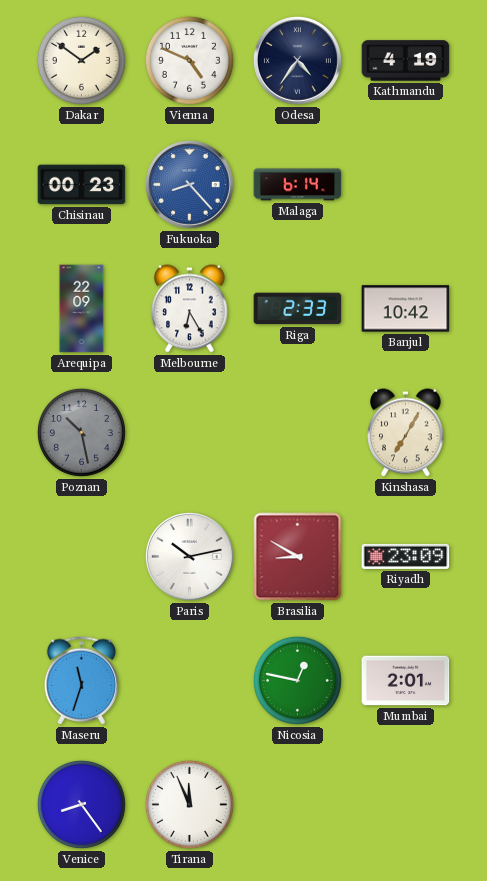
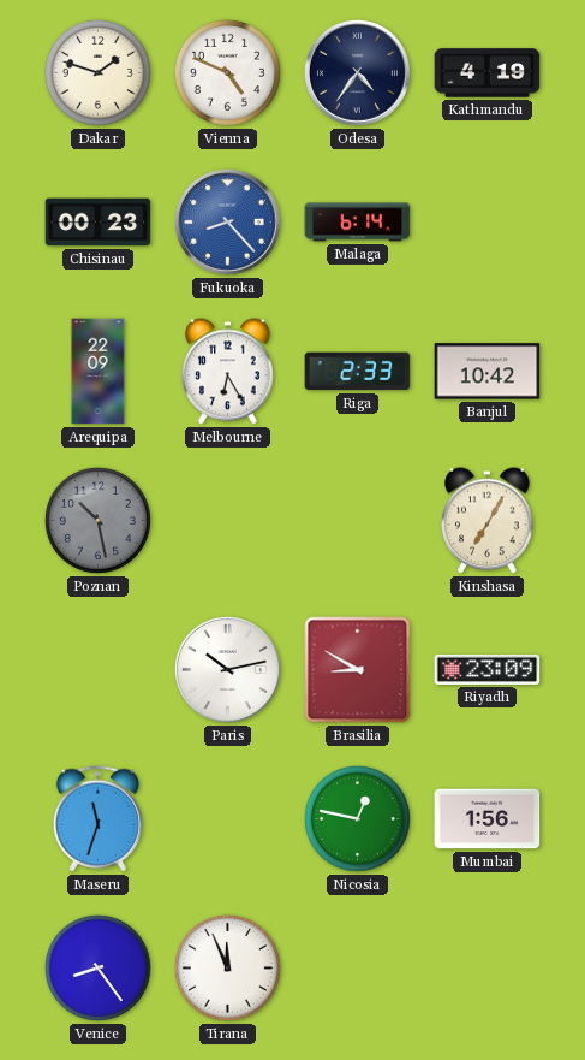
Dakar: 1:51 -> 1:48 (97, 72)
Mumbai: 2:01 -> 1:56 (488, 819)
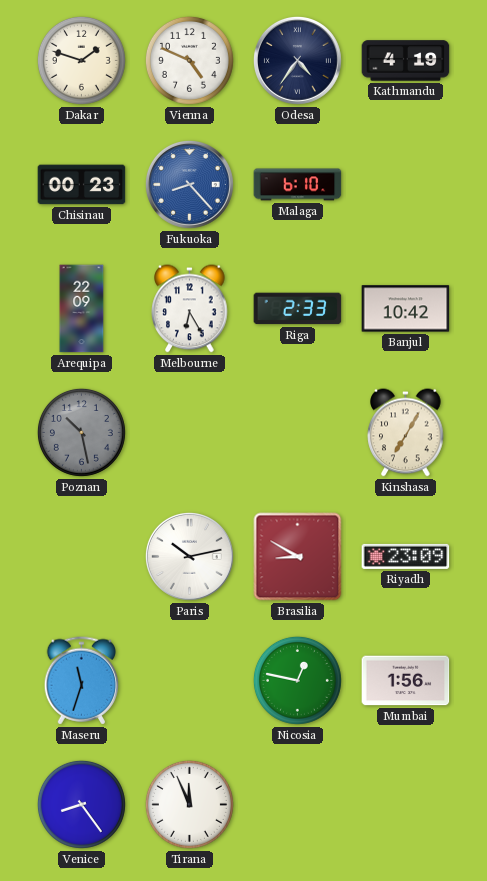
Malaga: 6:14 -> 6:10 (298, 185)
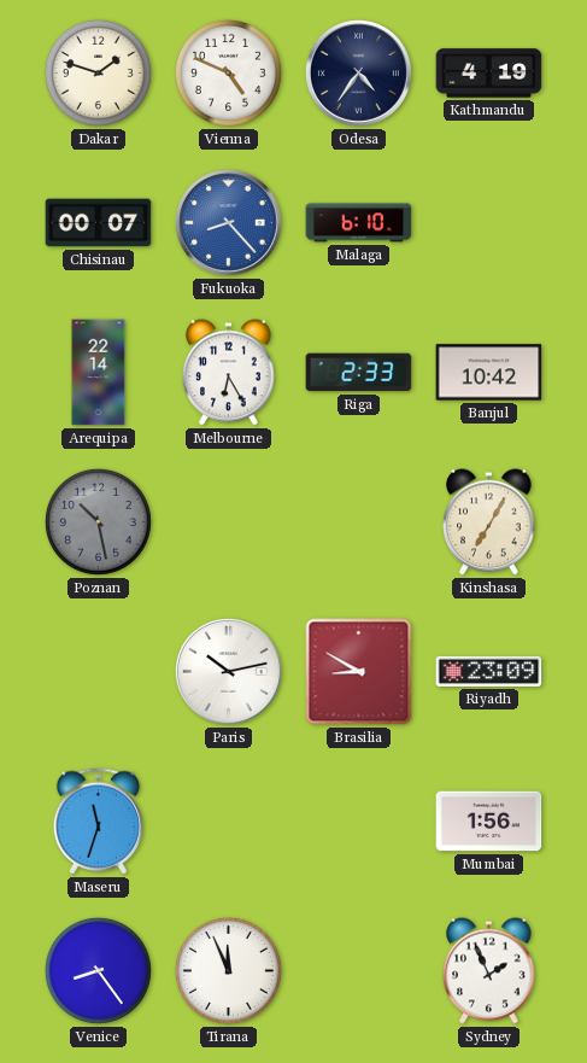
Chisinau: 00:23 -> 00:07 (99, 223)
Arequipa: 22:09 -> 22:14 (99, 373)
Nicosia: 12:47 -> none (297, 680)
Sydney: none -> 1:56 (489, 971)
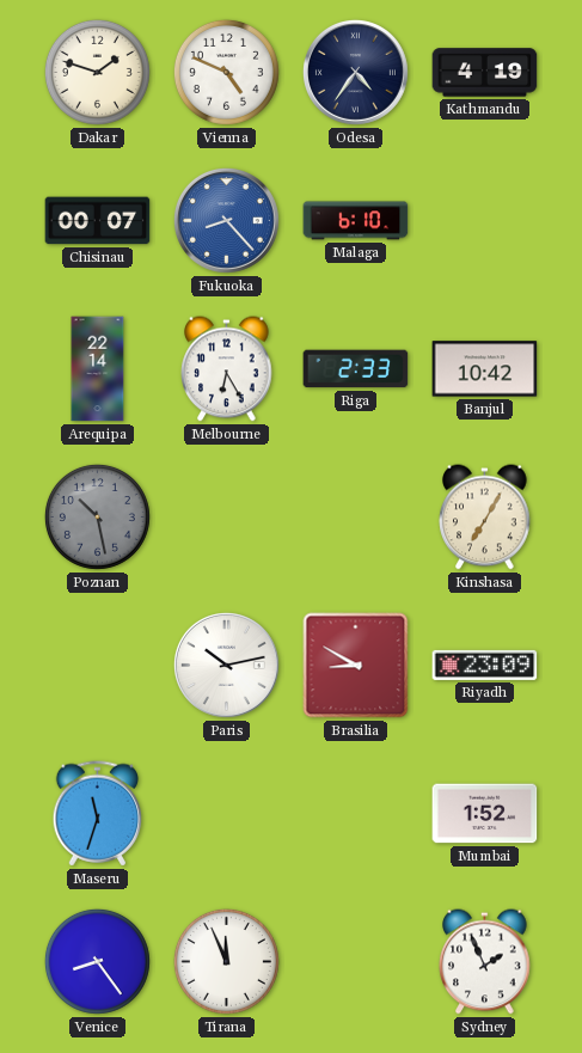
Mumbai: 1:56 -> 1:52 (485, 814)
